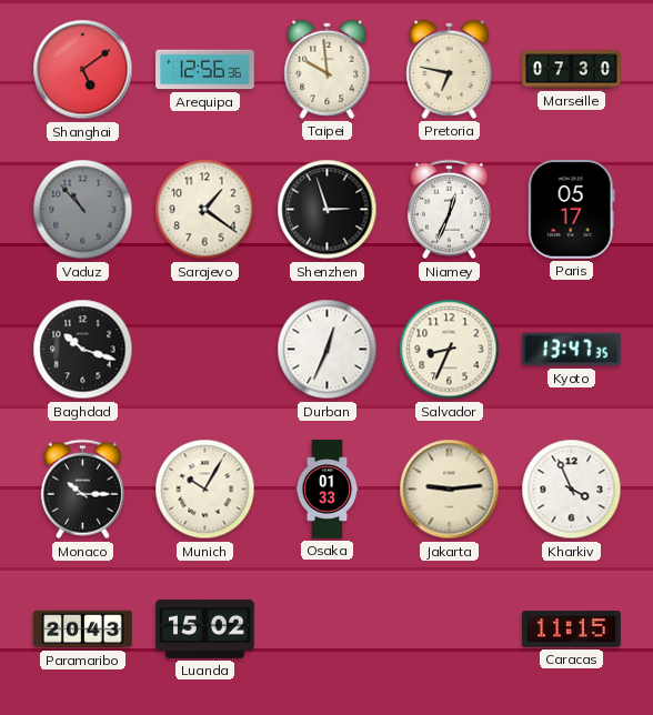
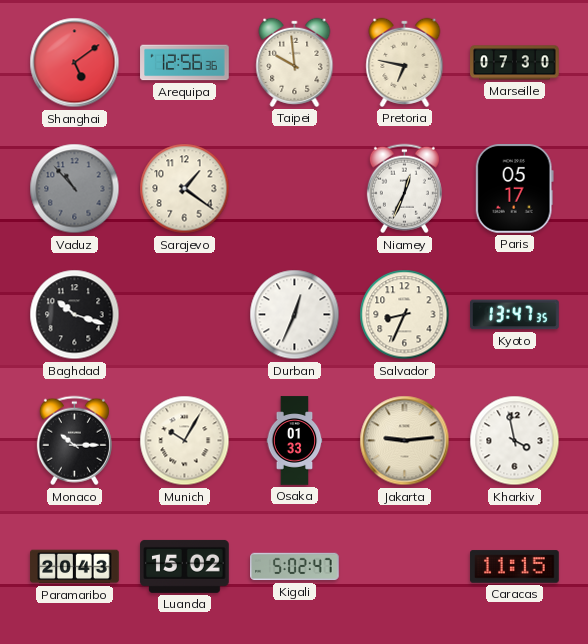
Shenzhen: 2:57 -> none (328, 210)
Kharkiv: 3:56 -> 3:58 (515, 441)
Kigali: none -> 5:02 (295, 567)
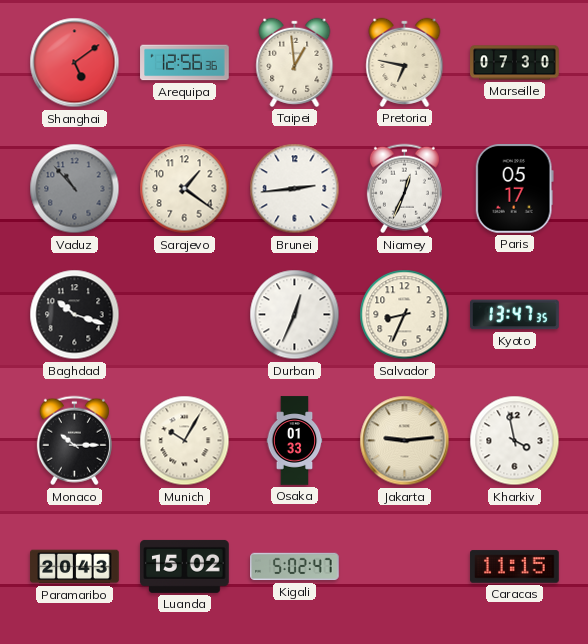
Taipei: 9:59 -> 12:59 (295, 62)
Brunei: none -> 2:44 (295, 189)
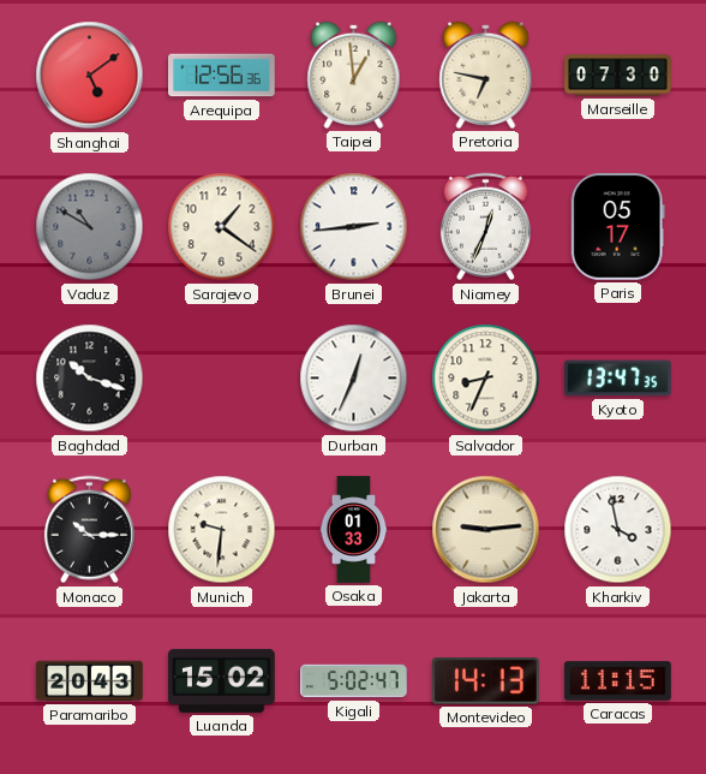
Vaduz: 10:53 -> 10:50 (90, 227)
Munich: 10:05 -> 9:31 (222, 530)
Montevideo: none -> 14:13 (486, 681)
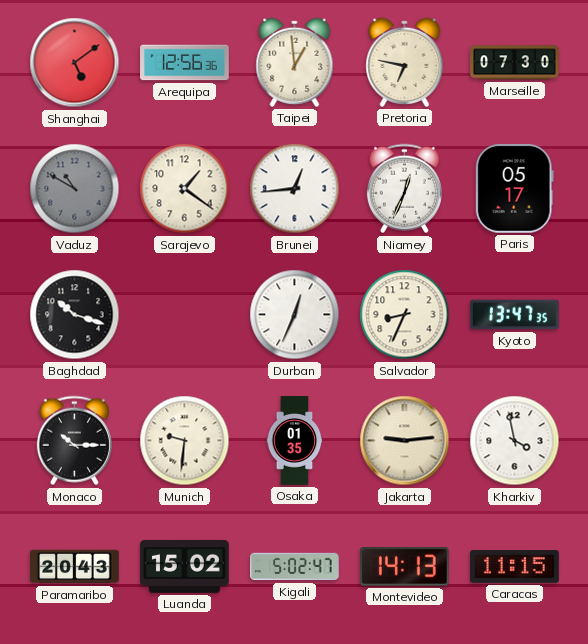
Brunei: 2:44 -> 12:44 (295, 189)
Osaka: 01:33 -> 01:35 (295, 441)
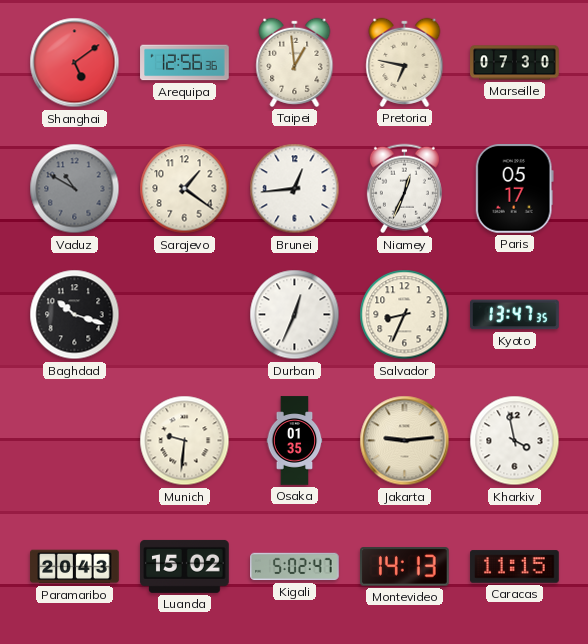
Monaco: 10:15 -> none (74, 441)
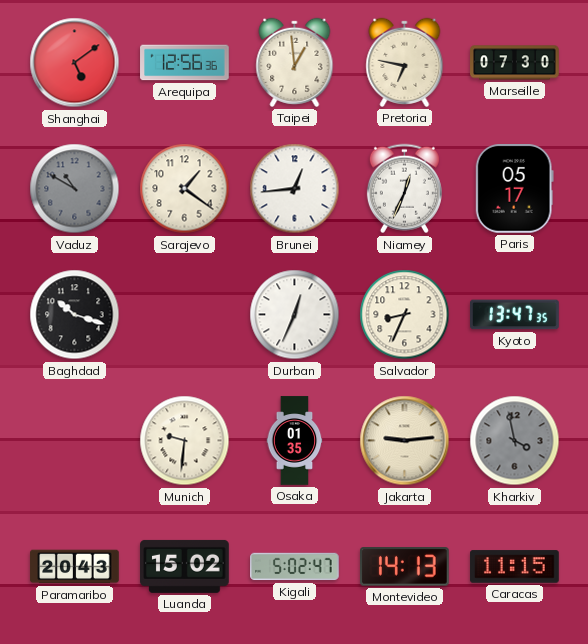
Kharkiv dial: white -> grey (515, 441)
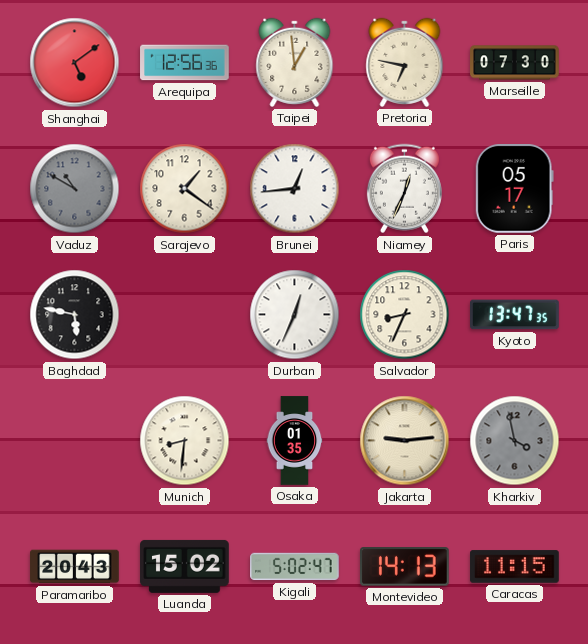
Baghdad: 10:18 -> 5:47 (75, 315)
Munich: 9:31 -> 8:31 (185, 441)
